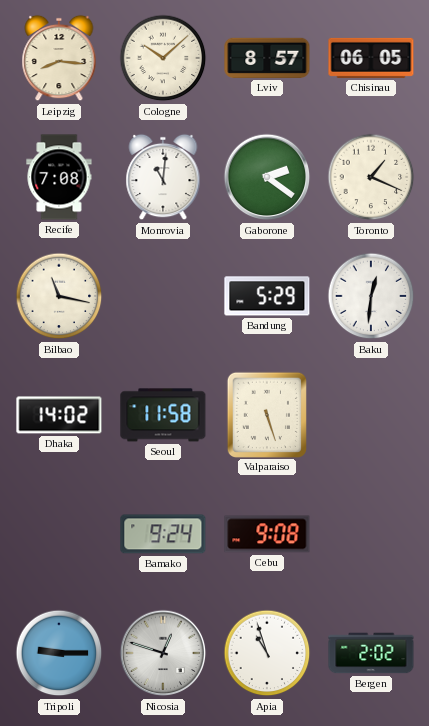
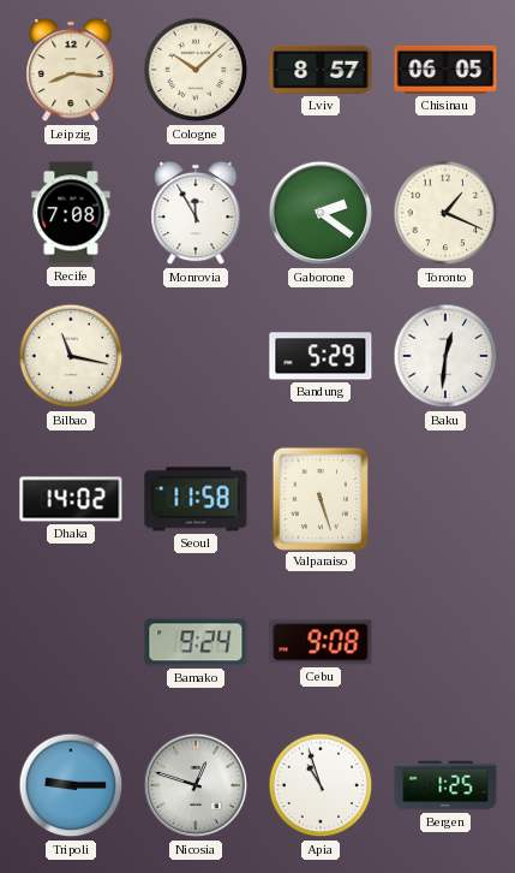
Monrovia: 11:01 -> 11:55 (196, 213)
Bergen: 2:02 -> 1:25 (445, 785)
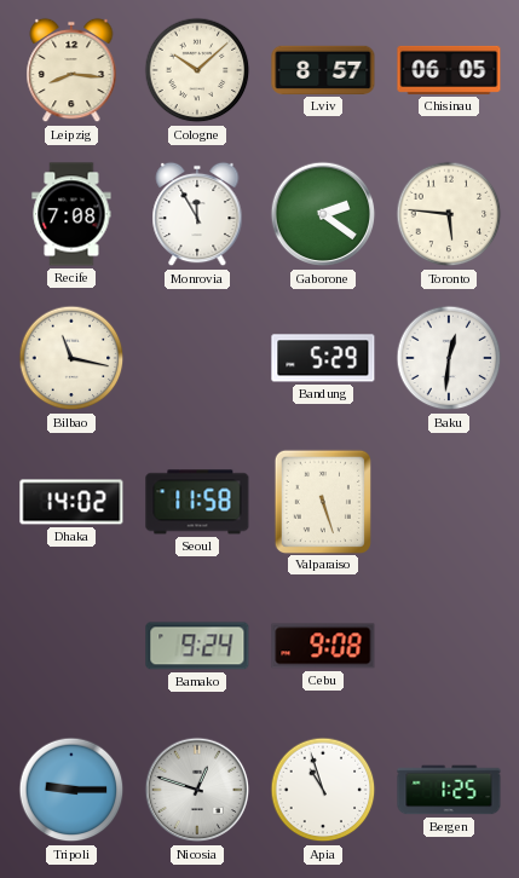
Toronto: 1:19 -> 5:46 (449, 214)
